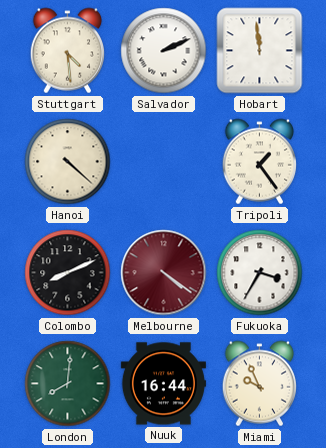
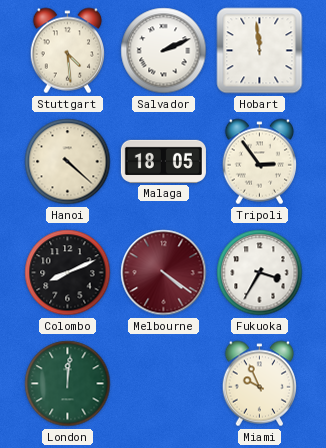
Malaga: none -> 18:05 (163, 161)
Tripoli: 1:24 -> 2:54 (260, 162)
London: 8:01 -> 12:01 (68, 384)
Nuuk: 16:44 -> none (163, 384)
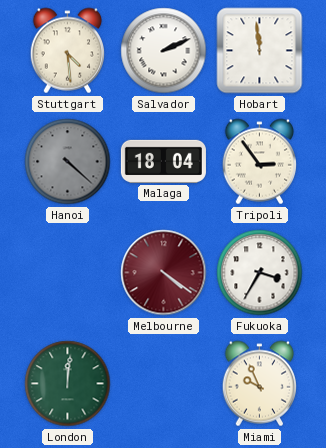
Hanoi dial: cream -> grey (68, 162)
Malaga: 18:05 -> 18:04 (163, 161)
Colombo: 8:11 -> none (68, 273)
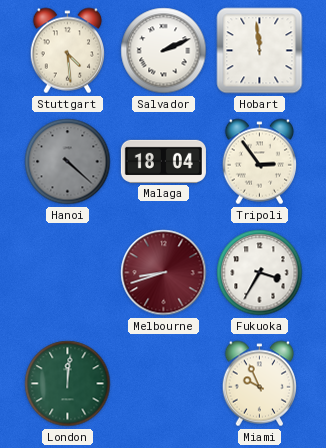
Melbourne: 4:21 -> 8:42 (164, 273)
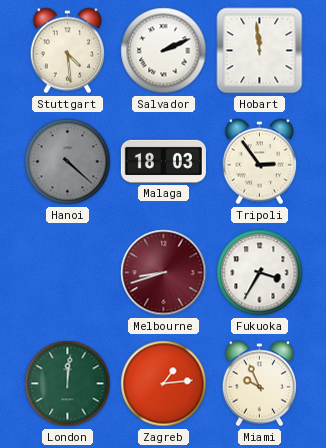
Malaga: 18:04 -> 18:03 (163, 161)
Zagreb: none -> 1:14 (164, 384)
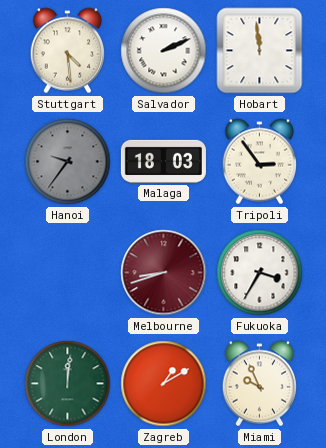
Hanoi: 4:22 -> 9:36 (68, 162)
Zagreb: 1:14 -> 1:10 (164, 384)
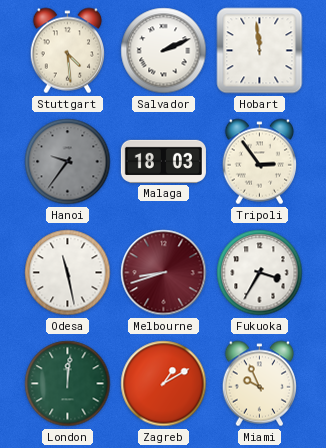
Odesa: none -> 11:28 (68, 273)
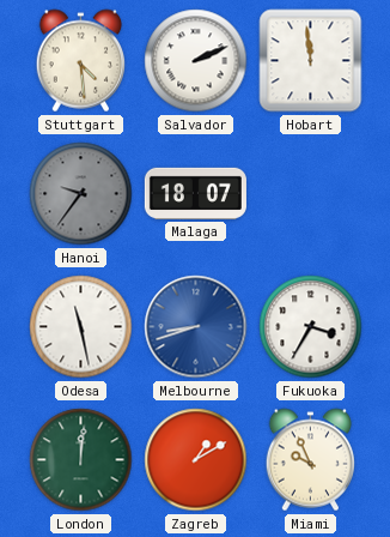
Malaga: 18:03 -> 18:07 (195, 193)
Tripoli: 2:54 -> none (260, 162)
Melbourne dial: burgundy -> blue (196, 327)
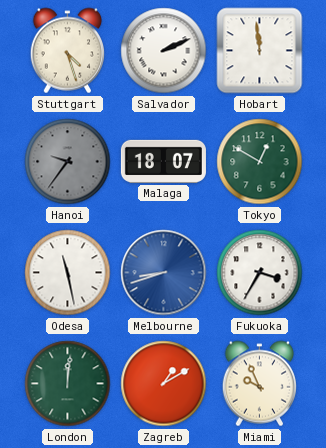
Stuttgart: 4:29 -> 4:27 (68, 51)
Tokyo: none -> 12:50 (260, 162)
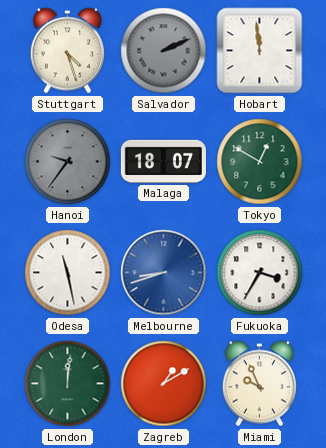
Salvador dial: white -> grey (164, 51)
